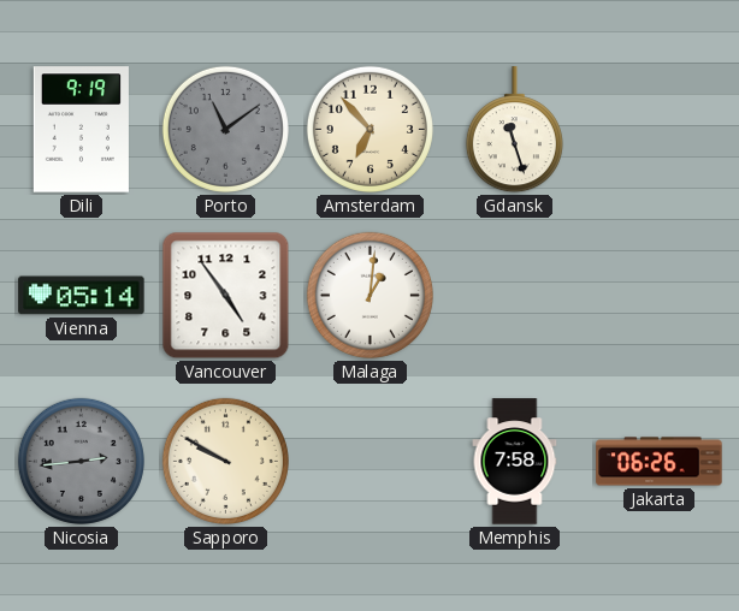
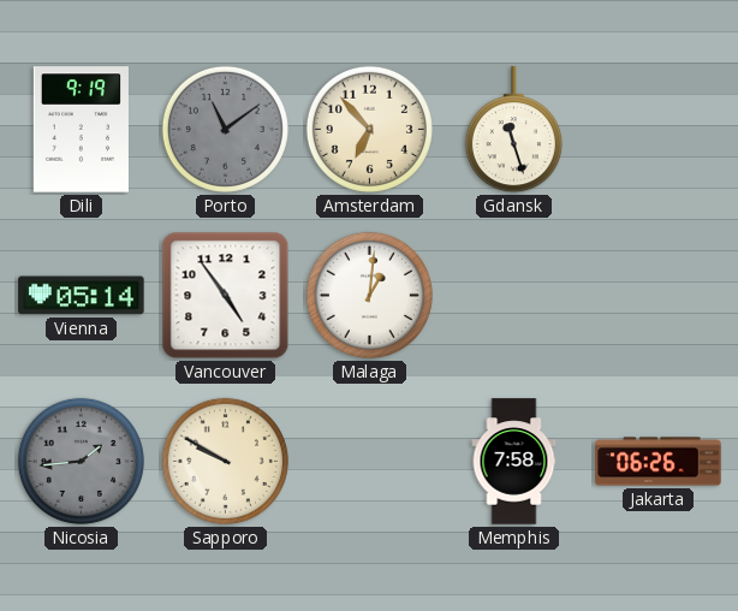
Nicosia: 2:44 -> 1:44 (81, 461)
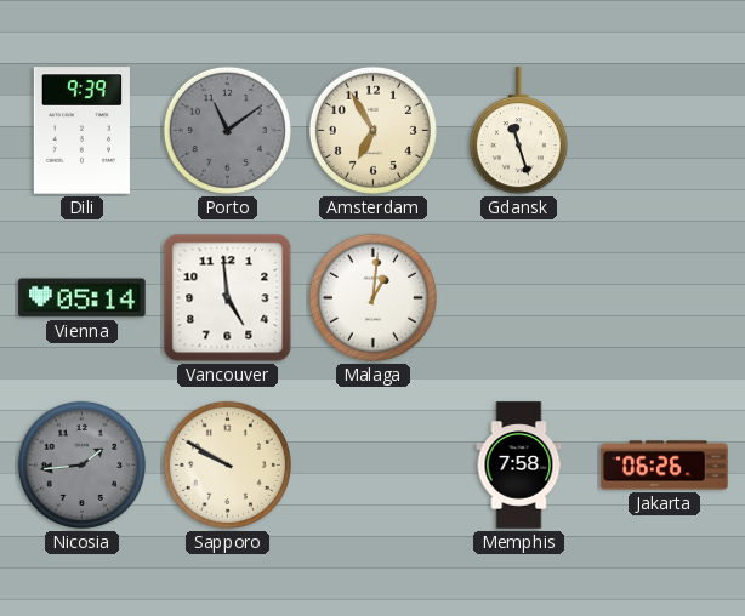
Dili: 9:19 -> 9:39 (81, 131)
Amsterdam: 6:53 -> 6:55 (373, 130)
Vancouver: 4:54 -> 4:59 (228, 298)
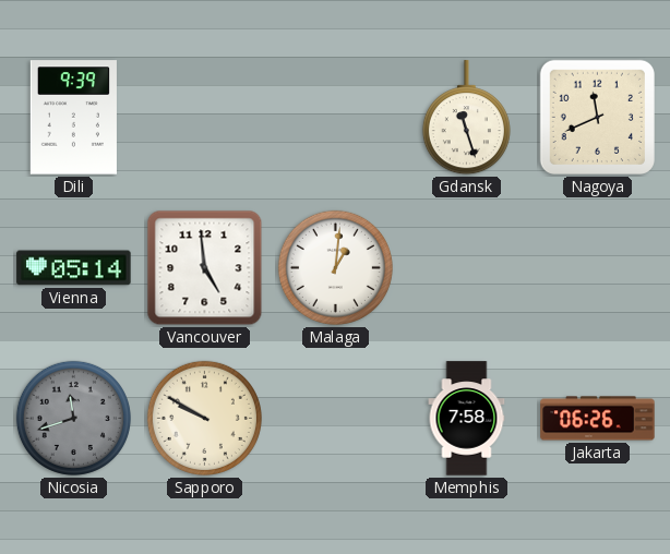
Porto: 11:09 -> none (227, 130)
Amsterdam: 6:55 -> none (373, 130)
Nagoya: none -> 11:41 (597, 117)
Nicosia: 1:44 -> 11:42 (73, 418)
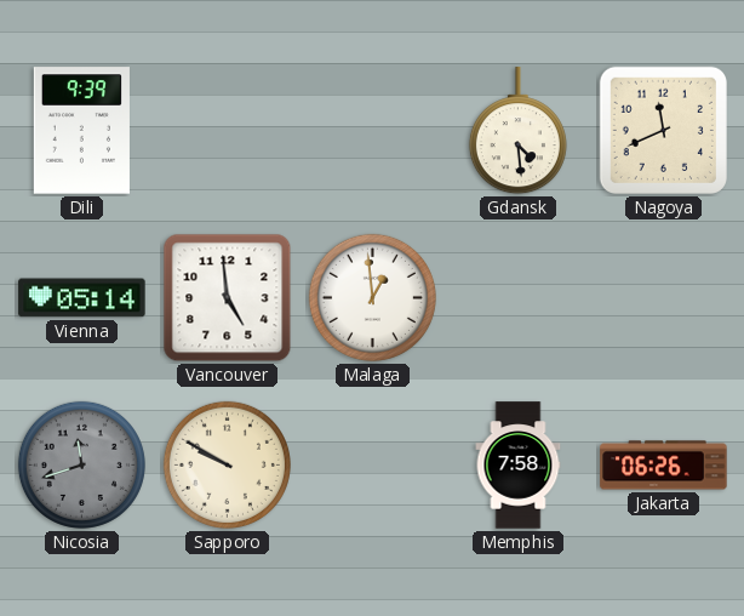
Gdansk: 11:27 -> 4:29 (517, 131)
Malaga: 1:01 -> 12:59 (372, 297)
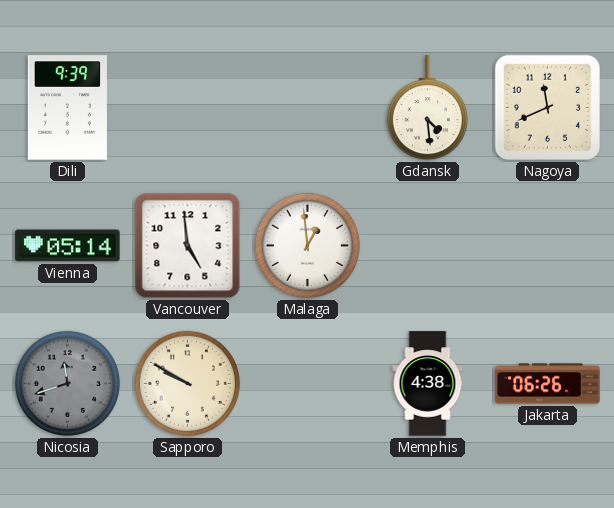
Memphis: 7:58 -> 4:38 (428, 384)
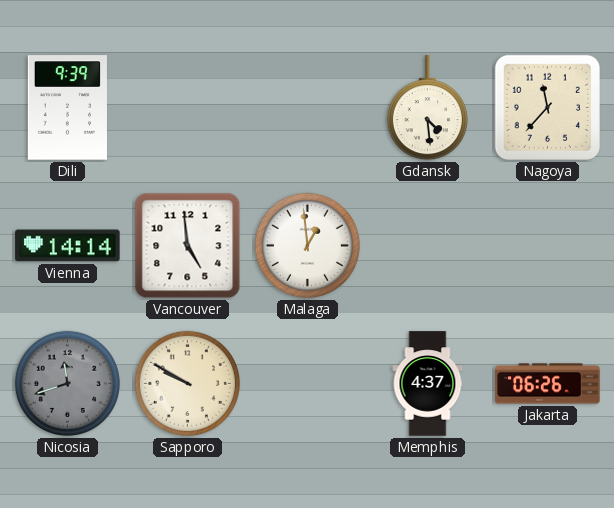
Nagoya: 11:41 -> 11:37 (547, 107)
Vienna: 05:14 -> 14:14 (68, 246)
Memphis: 4:38 -> 4:37 (428, 384)
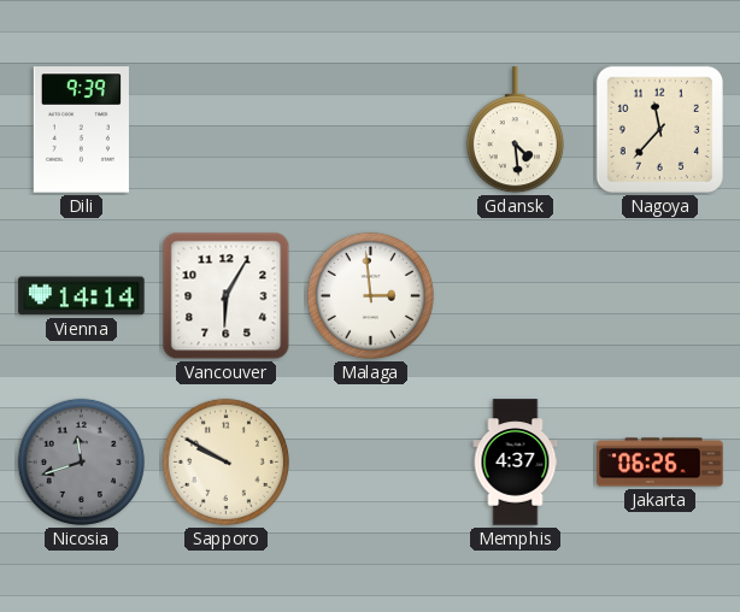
Vancouver: 4:59 -> 6:05 (227, 296)
Malaga: 12:59 -> 2:59 (370, 295)
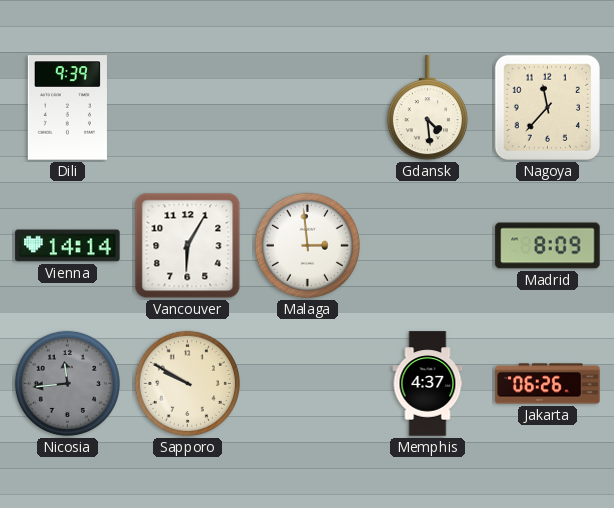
Madrid: none -> 8:09 (548, 246)
Nicosia: 11:42 -> 11:44 (67, 383)
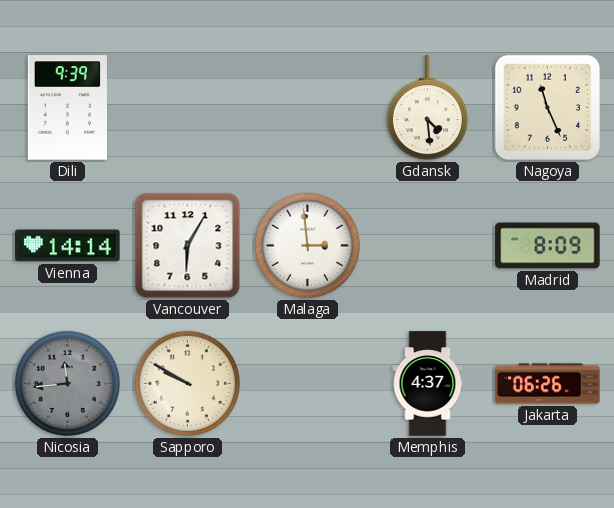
Nagoya: 11:37 -> 11:26 (547, 107)
